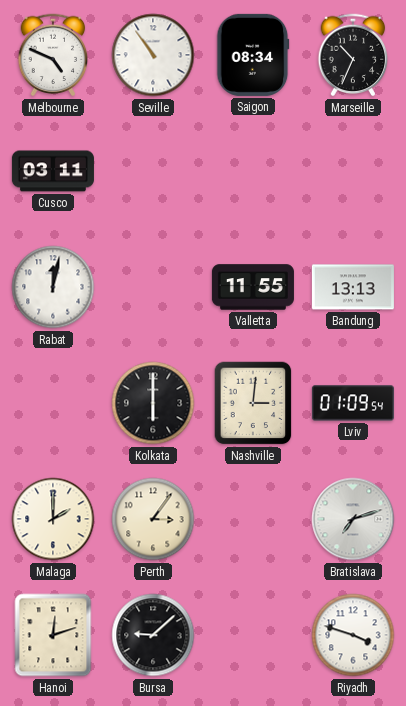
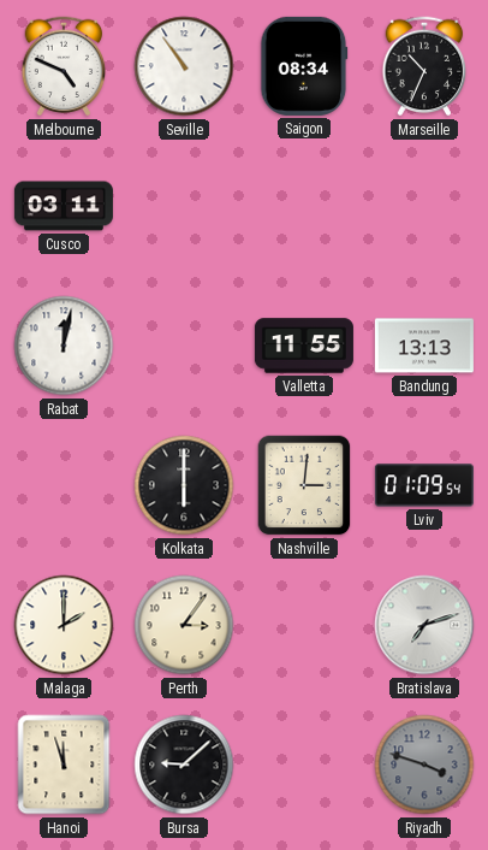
Hanoi: 12:12 -> 11:57 (64, 765)
Riyadh dial: white -> grey (424, 765)
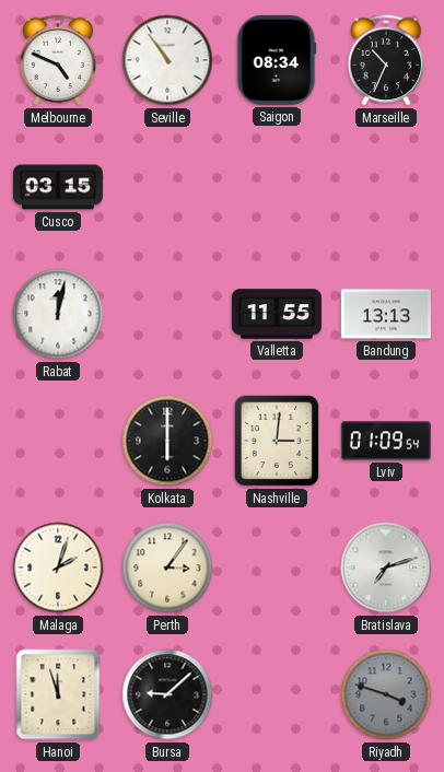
Cusco: 03:11 -> 03:15 (58, 187)
Malaga: 2:00 -> 2:03 (58, 568)
